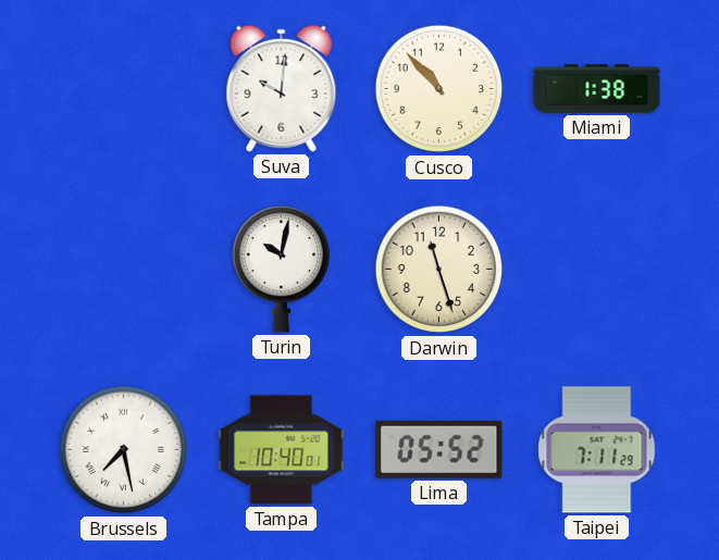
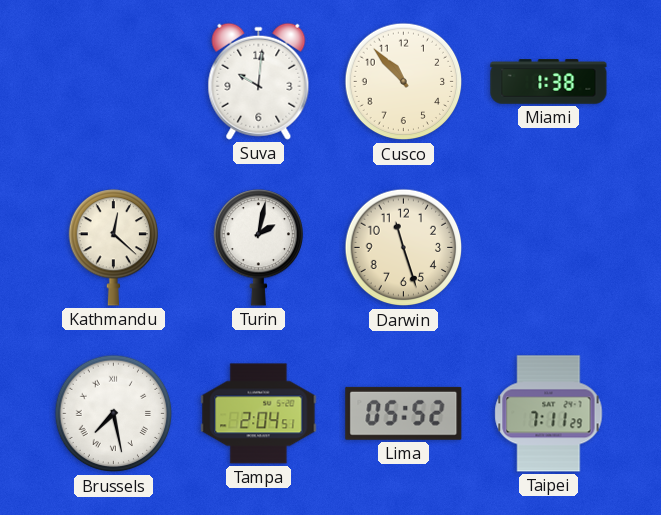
Kathmandu: none -> 12:22 (113, 248)
Turin: 10:02 -> 2:02 (258, 248)
Tampa: 10:40 -> 2:04 (259, 414)
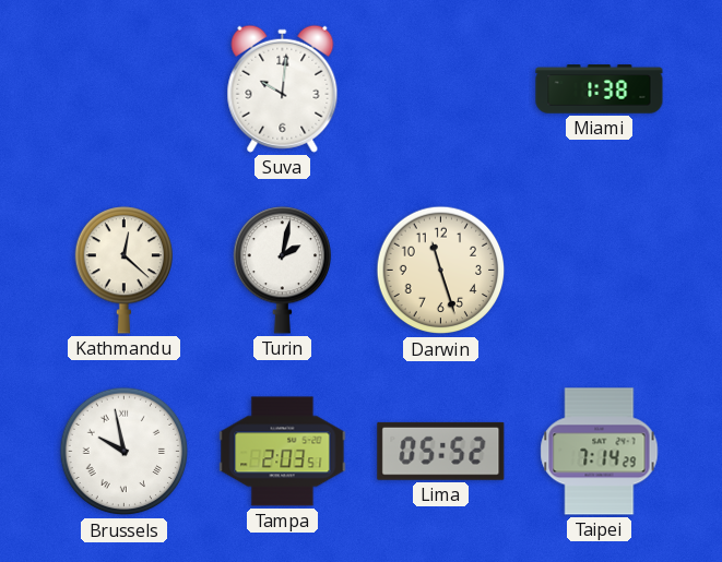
Cusco: 10:53 -> none (404, 82)
Brussels: 7:28 -> 9:58 (125, 452)
Tampa: 2:04 -> 2:03 (283, 452)
Taipei: 7:11 -> 7:14 (600, 452)
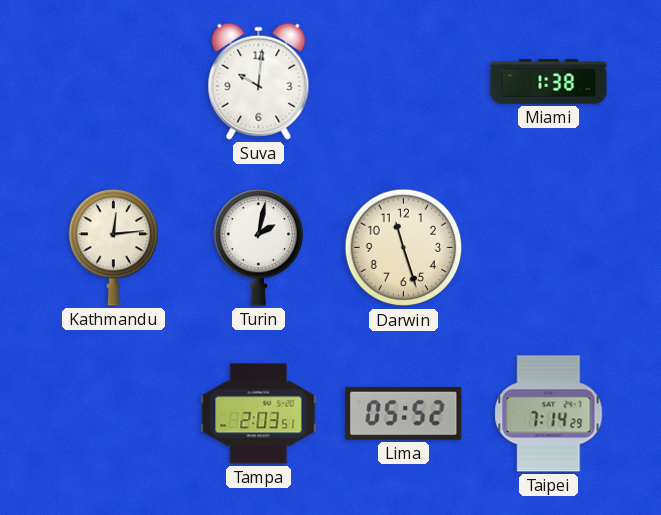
Kathmandu: 12:22 -> 12:14 (113, 248)
Brussels: 9:58 -> none (125, 452)
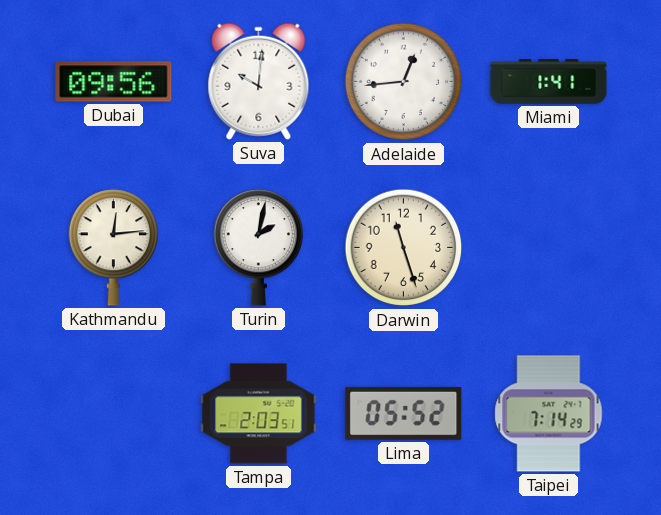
Dubai: none -> 09:56 (114, 82)
Adelaide: none -> 12:44 (404, 82)
Miami: 1:38 -> 1:41 (549, 82)
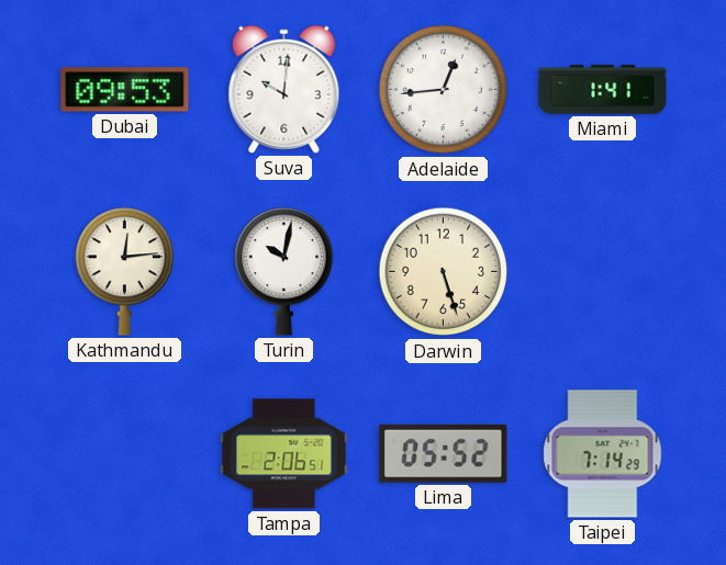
Dubai: 09:56 -> 09:53 (125, 90)
Turin: 2:02 -> 10:02 (283, 272)
Darwin: 11:27 -> 5:27 (444, 272)
Tampa: 2:03 -> 2:06 (284, 454)
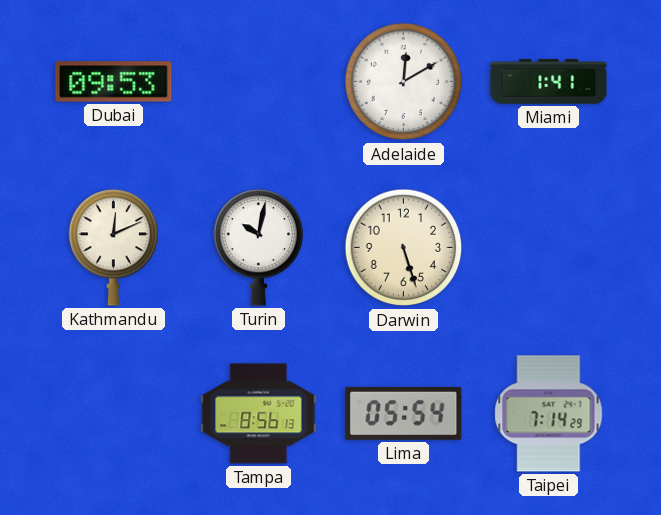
Suva: 10:01 -> none (284, 89)
Adelaide: 12:44 -> 12:10 (404, 82)
Kathmandu: 12:14 -> 12:11 (113, 248)
Tampa: 2:06 -> 8:56 (259, 414)
Lima: 05:52 -> 05:54 (404, 413)
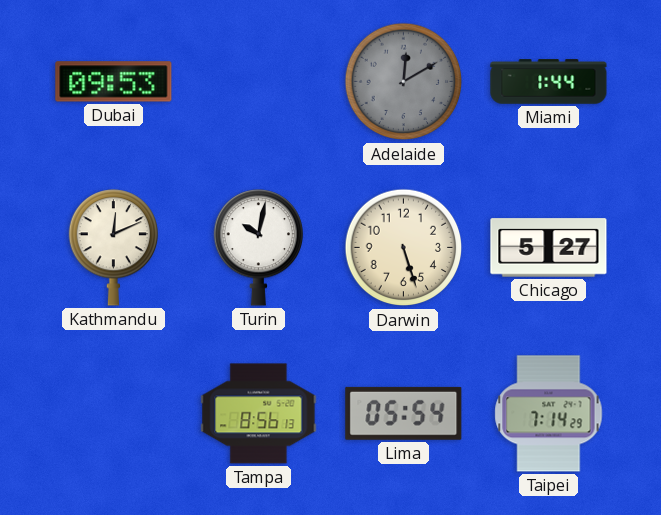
Adelaide dial: white -> grey (404, 82)
Miami: 1:41 -> 1:44 (549, 82)
Chicago: none -> 5:27 (549, 248)
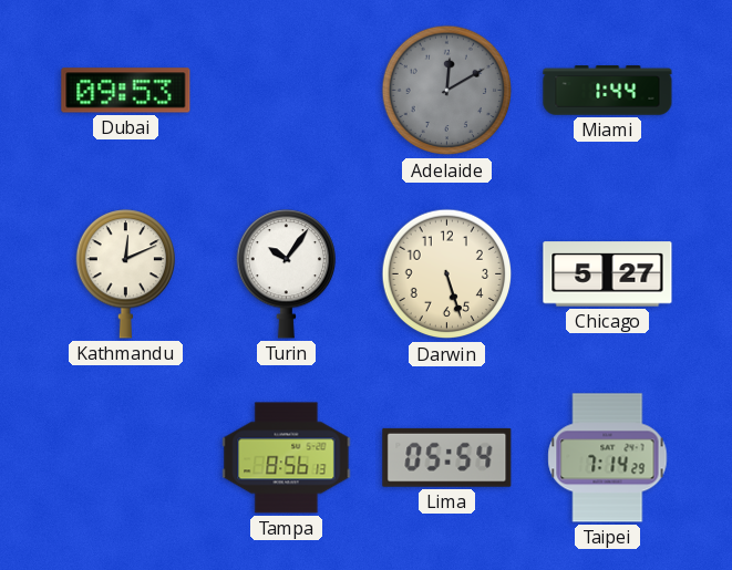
Turin: 10:02 -> 10:06 (286, 274)
